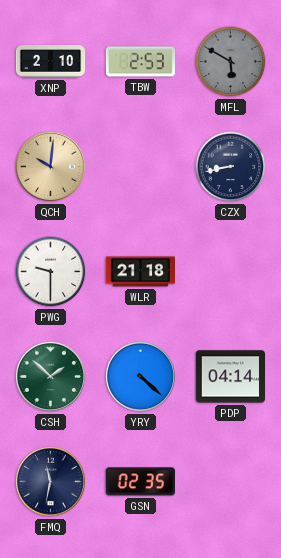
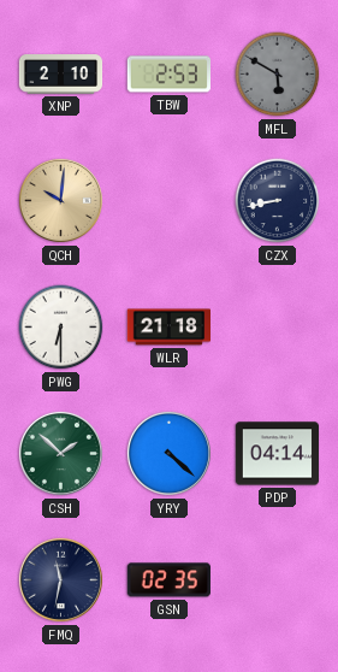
PWG: 9:30 -> 6:30 (61, 328)
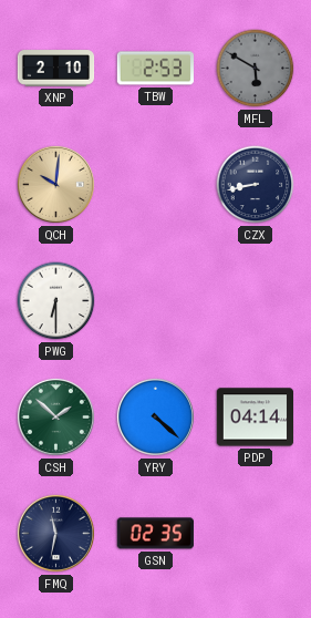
WLR: 21:18 -> none (170, 328)
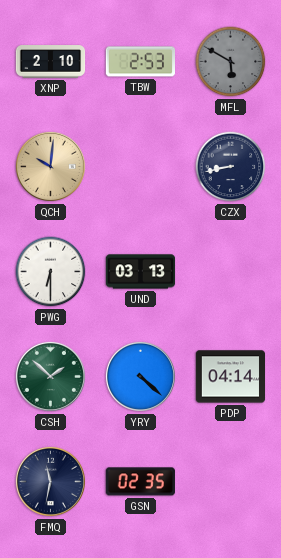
UND: none -> 03:13 (141, 272)
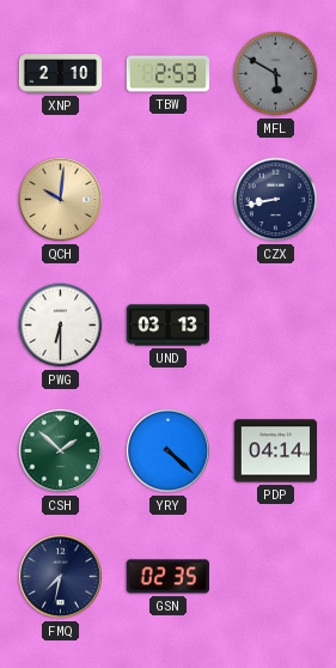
FMQ: 11:32 -> 7:32 (60, 576)
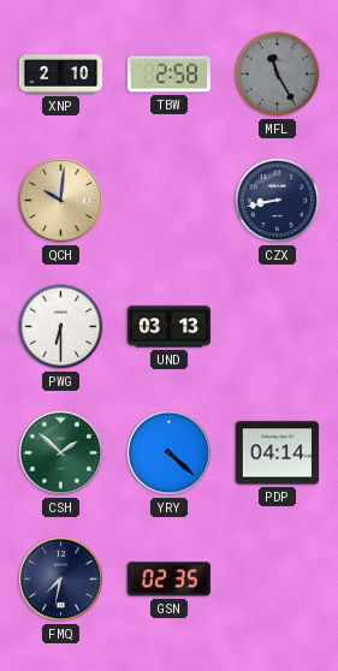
TBW: 2:53 -> 2:58 (168, 75)
MFL: 5:50 -> 11:25 (278, 75)
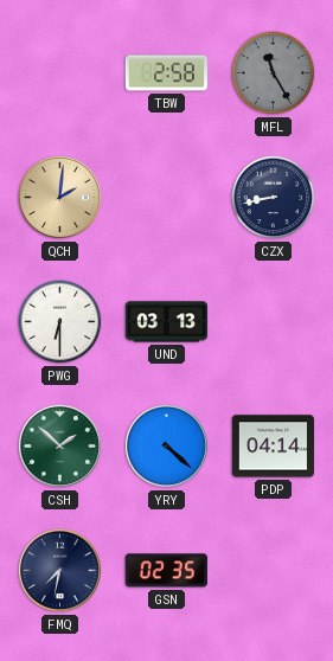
XNP: 2:10 -> none (61, 75)
QCH: 10:01 -> 2:01 (59, 197)
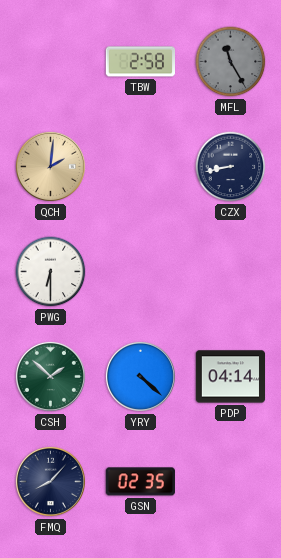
UND: 03:13 -> none (167, 322)
FMQ: 7:32 -> 8:07 (50, 481)
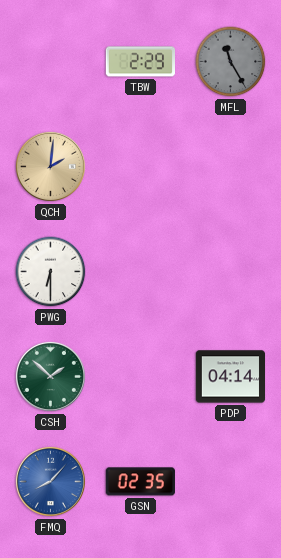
TBW: 2:58 -> 2:29 (140, 62)
CZX: 8:43 -> none (231, 167)
YRY: 4:22 -> none (140, 376)
FMQ dial: navy -> blue (50, 481)
